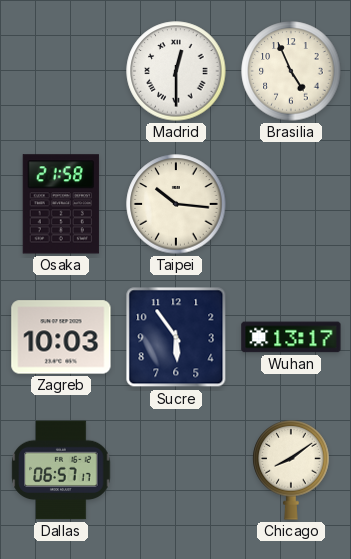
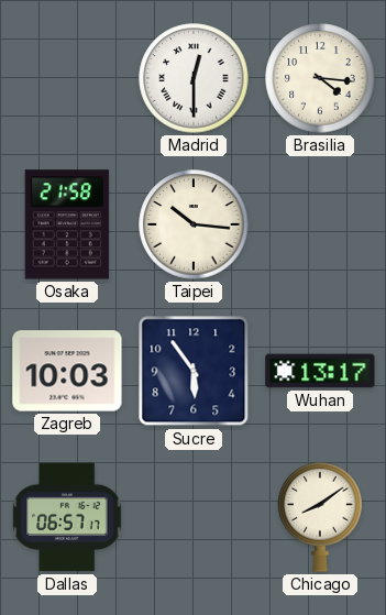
Brasilia: 4:56 -> 4:16 (320, 78)
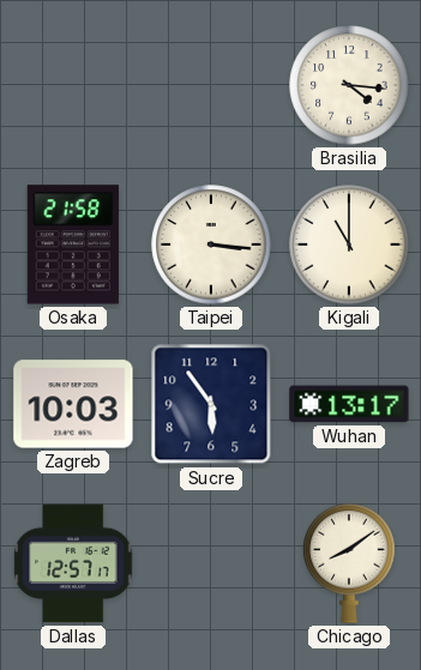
Madrid: 12:30 -> none (194, 78)
Taipei: 10:16 -> 3:16 (211, 245)
Kigali: none -> 11:00 (349, 245)
Dallas: 06:57 -> 12:57 (73, 563)
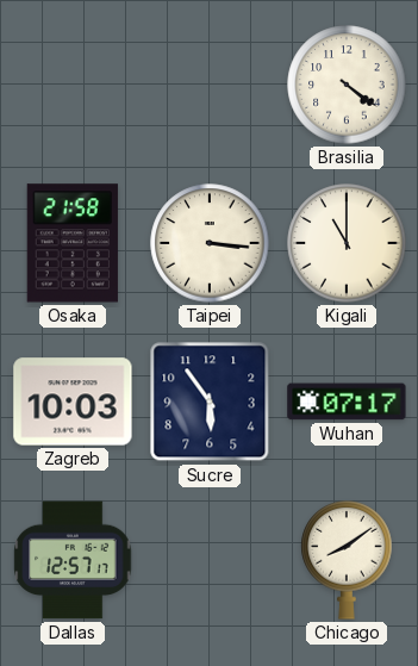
Brasilia: 4:16 -> 4:21 (347, 85)
Wuhan: 13:17 -> 07:17 (347, 402)
